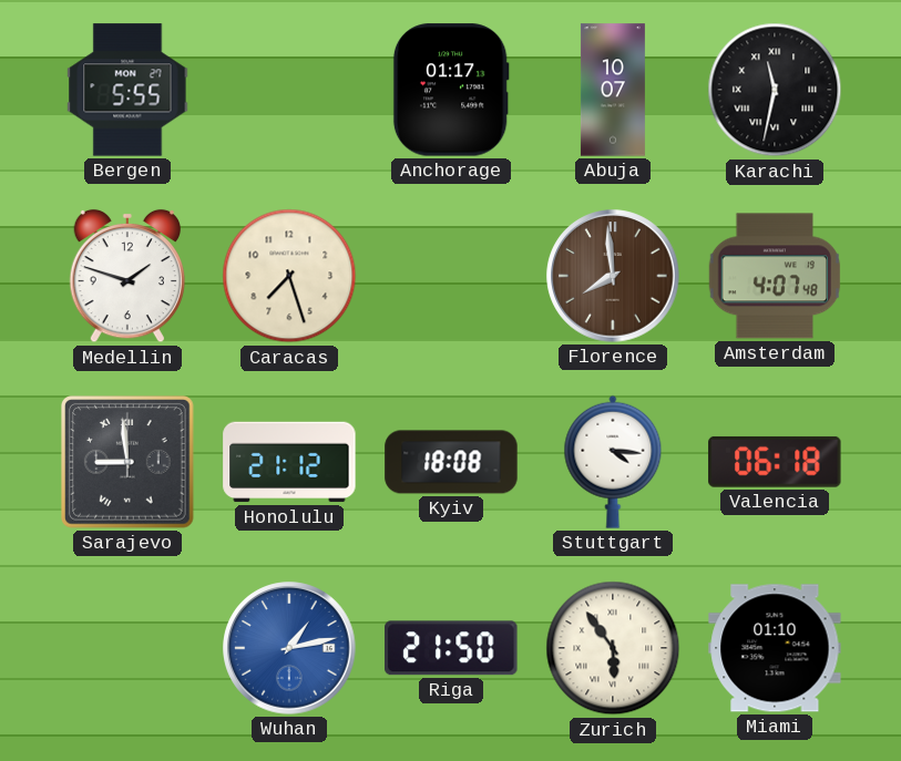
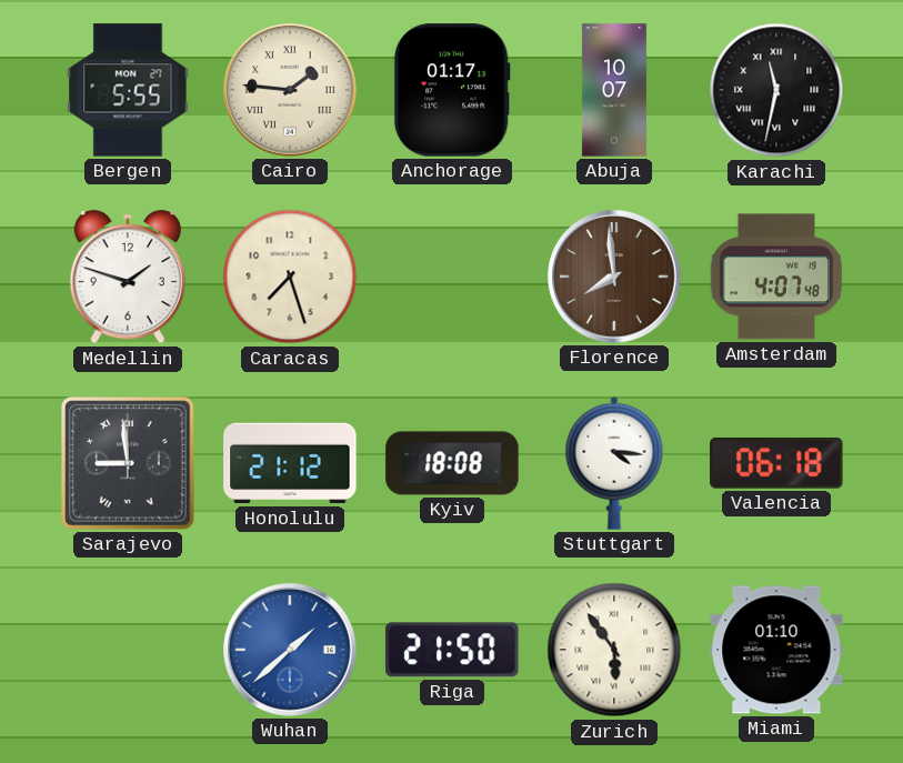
Cairo: none -> 1:46 (290, 90)
Wuhan: 1:13 -> 1:38 (290, 650)
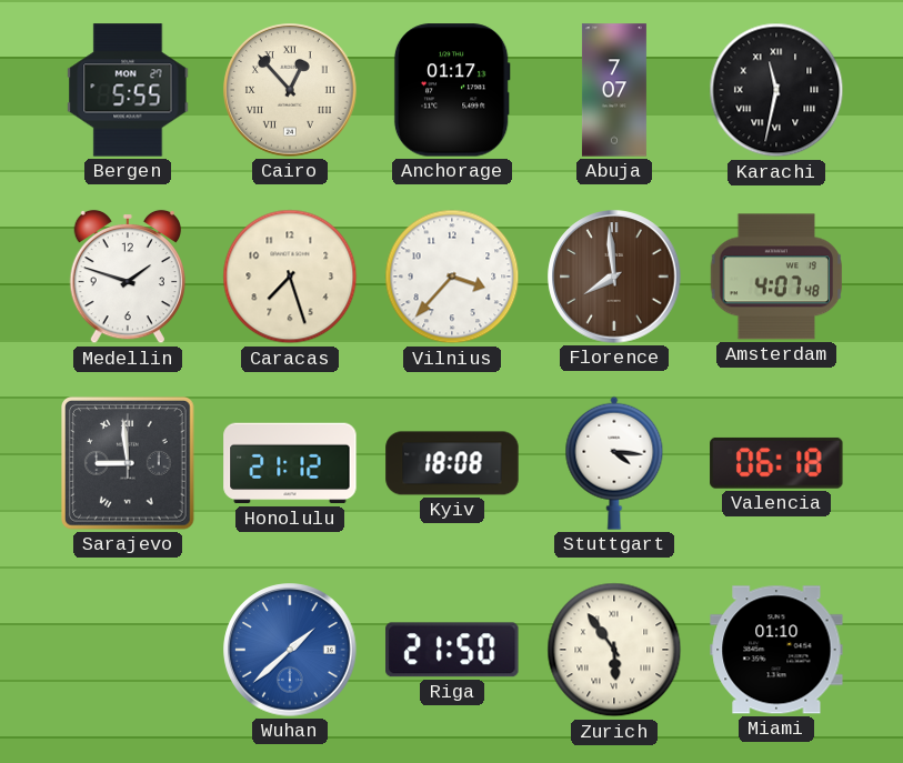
Cairo: 1:46 -> 12:53 (290, 90)
Abuja: 10:07 -> 7:07 (614, 90)
Vilnius: none -> 3:37 (452, 277)
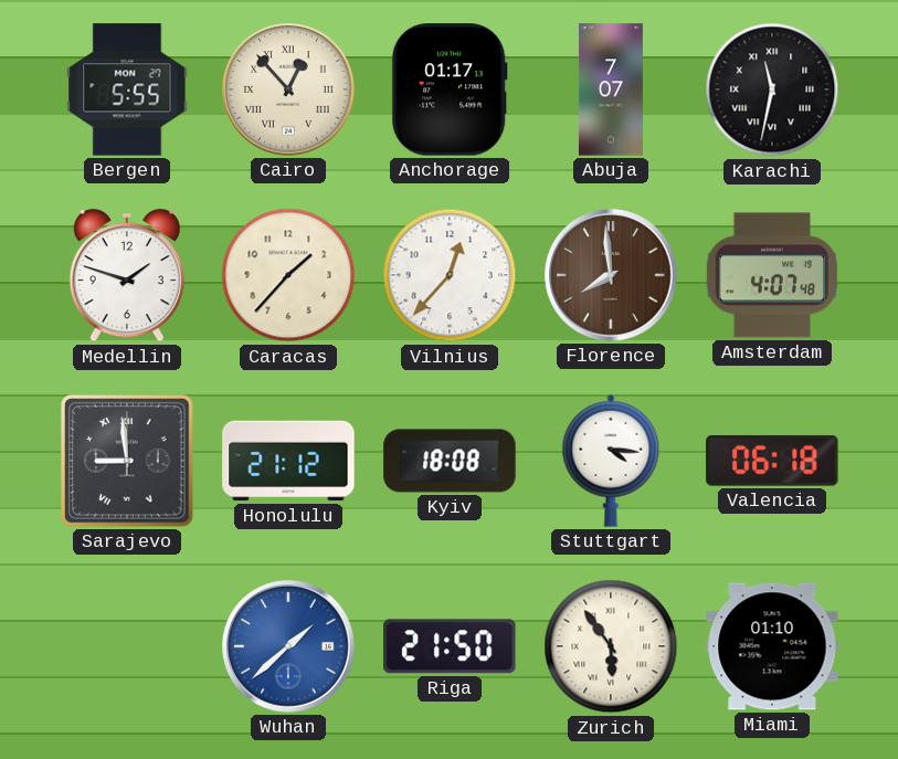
Caracas: 7:27 -> 1:37 (288, 275)
Vilnius: 3:37 -> 12:37 (450, 275)
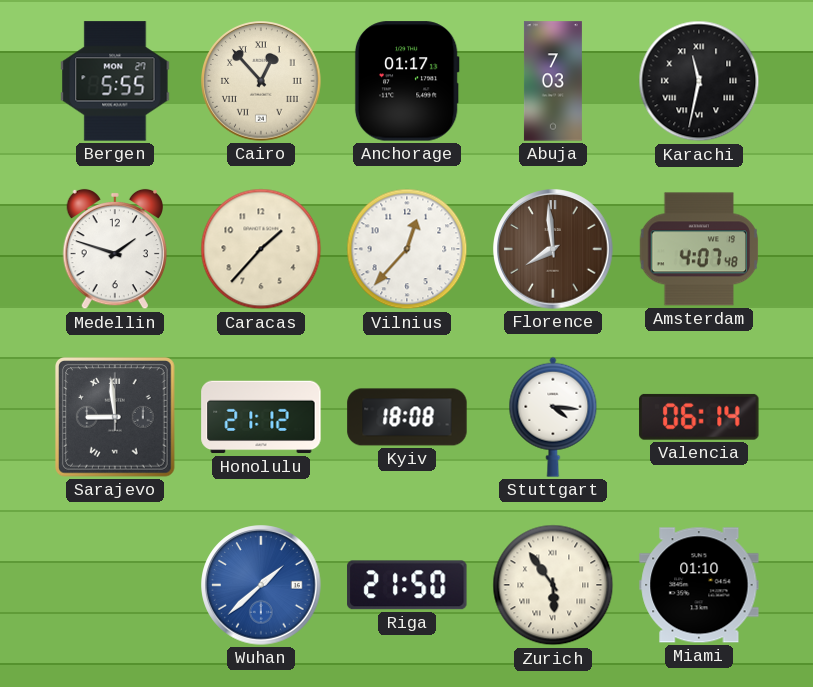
Abuja: 7:07 -> 7:03 (553, 81)
Valencia: 06:18 -> 06:14 (699, 417)
